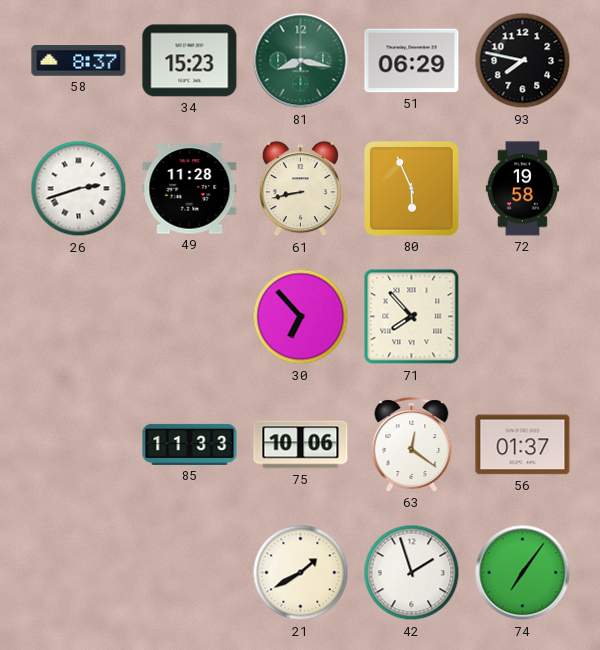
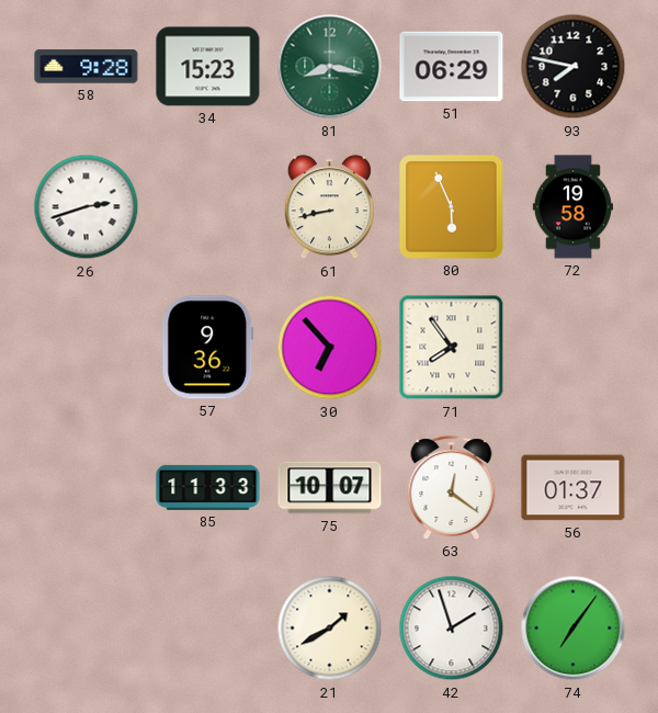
58: 8:37 -> 9:28 (87, 67)
49: 11:28 -> none (190, 189)
57: none -> 9:36 (208, 348)
71: 7:53 -> 7:54 (452, 348)
75: 10:06 -> 10:07 (330, 488)
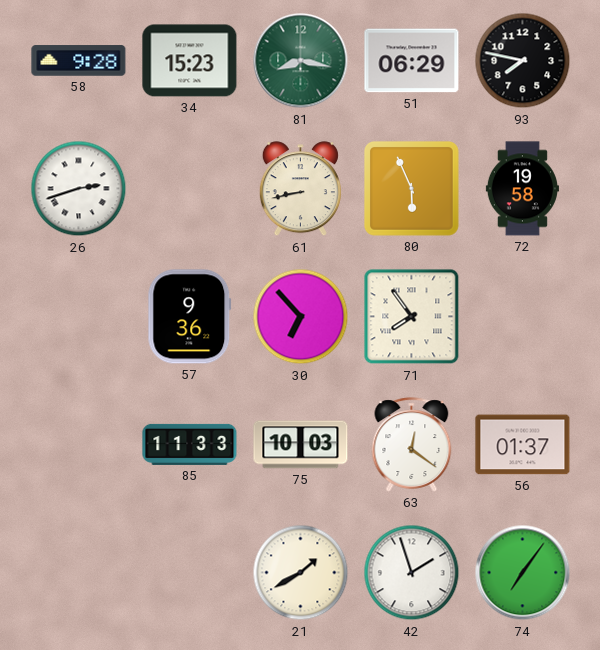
75: 10:07 -> 10:03 (301, 445)
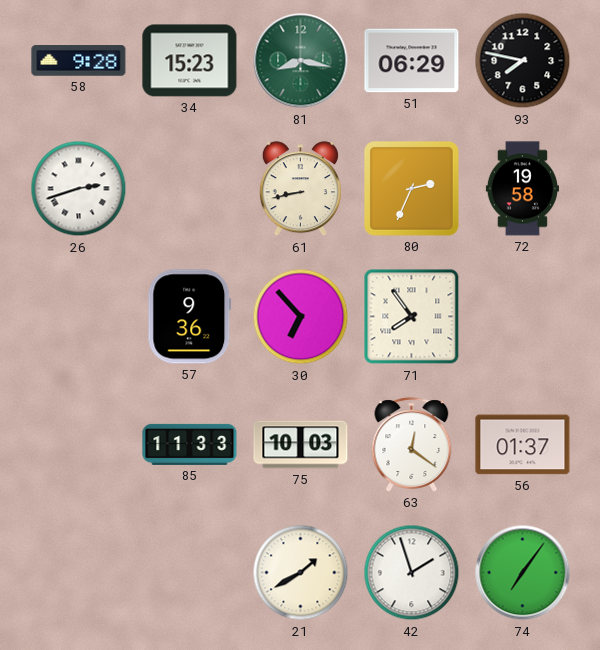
80: 5:56 -> 2:34 (412, 189)
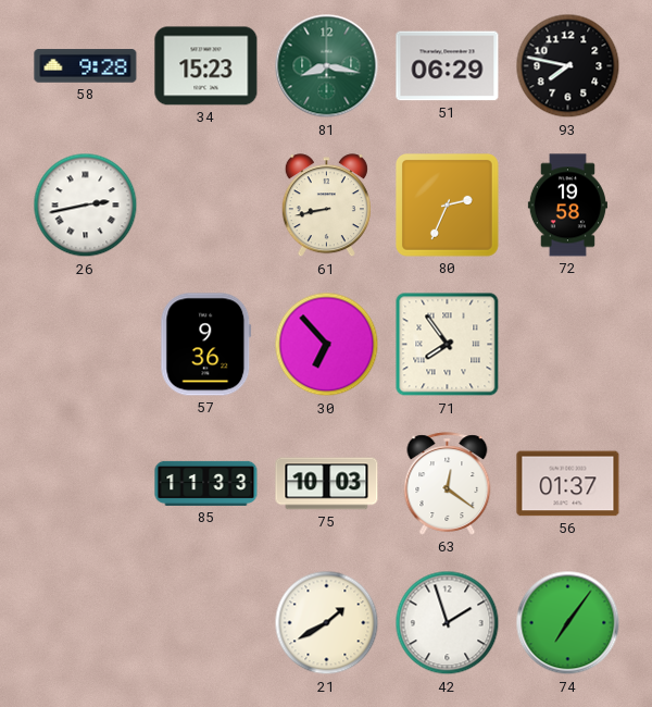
26: 2:42 -> 2:43 (86, 206)
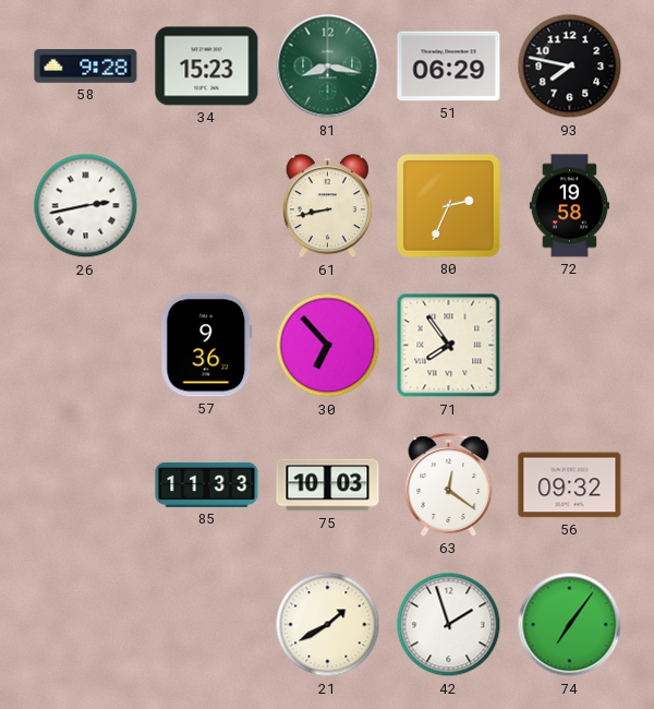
56: 01:37 -> 09:32 (570, 485)
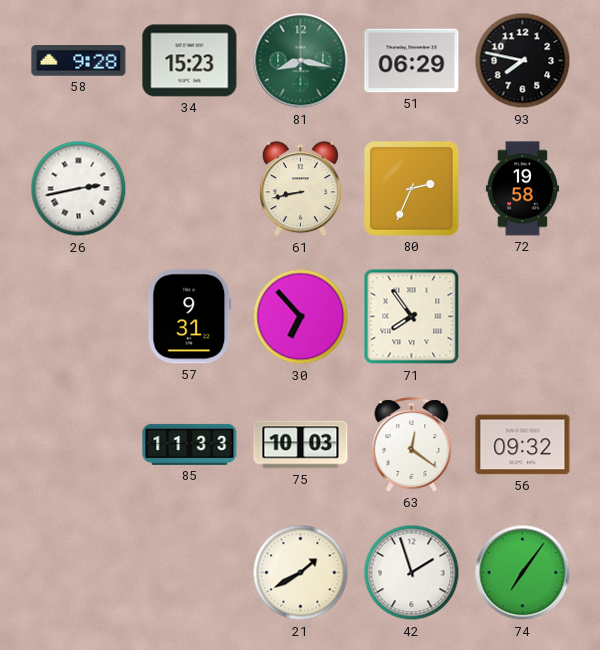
57: 9:36 -> 9:31 (190, 317)
